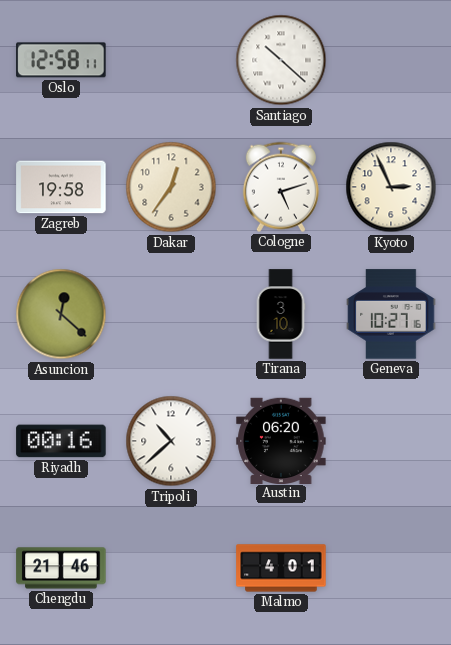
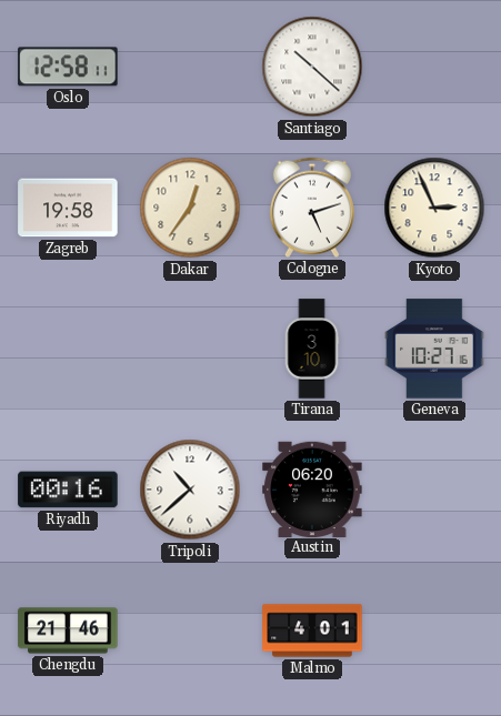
Asuncion: 12:22 -> none (61, 314)
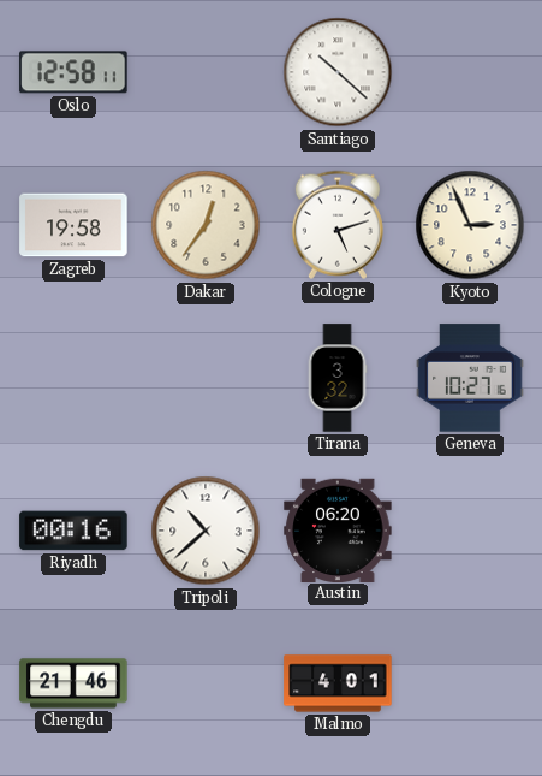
Tirana: 3:10 -> 3:32 (338, 378)
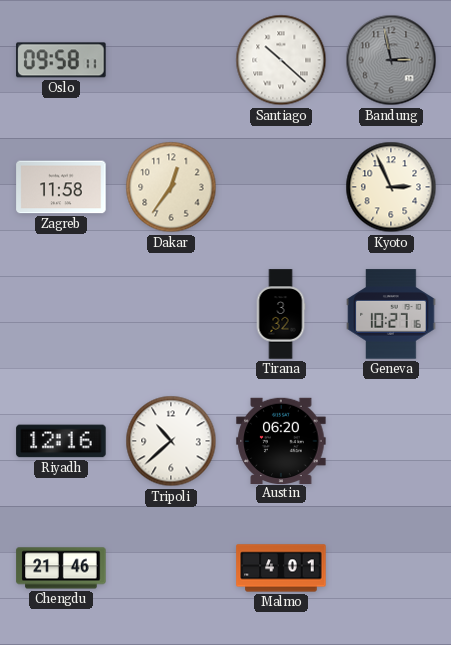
Oslo: 12:58 -> 09:58 (61, 60)
Bandung: none -> 2:58 (391, 60)
Zagreb: 19:58 -> 11:58 (61, 187)
Cologne: 5:12 -> none (338, 225)
Riyadh: 00:16 -> 12:16 (61, 441)
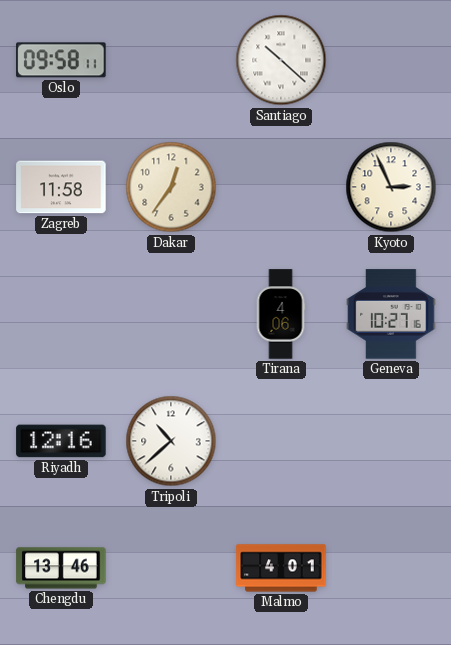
Bandung: 2:58 -> none (391, 60)
Tirana: 3:32 -> 4:06 (281, 314)
Austin: 06:20 -> none (281, 440)
Chengdu: 21:46 -> 13:46 (61, 568)
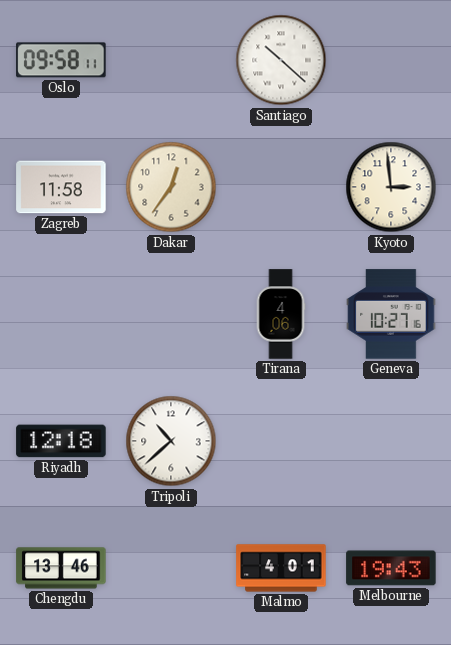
Kyoto: 2:56 -> 2:59 (391, 187)
Riyadh: 12:16 -> 12:18 (61, 441)
Melbourne: none -> 19:43 (391, 568)
